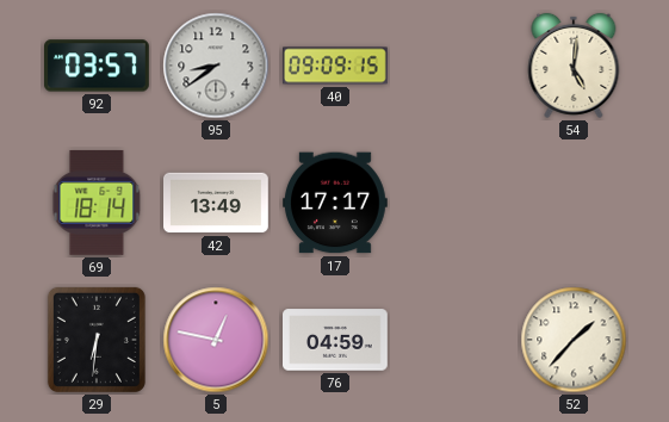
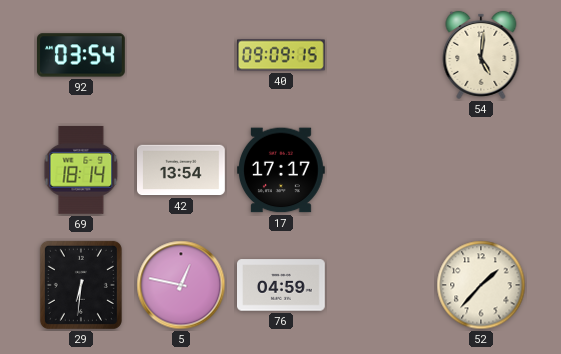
92: 03:57 -> 03:54 (82, 55)
95: 8:39 -> none (216, 66)
42: 13:49 -> 13:54 (182, 170)
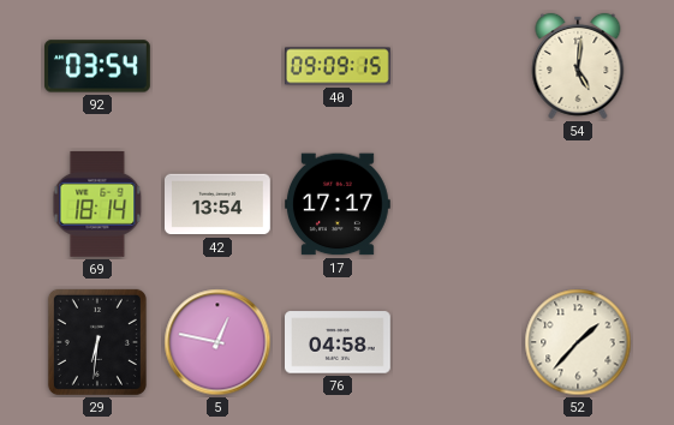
76: 04:59 -> 04:58 (339, 342)
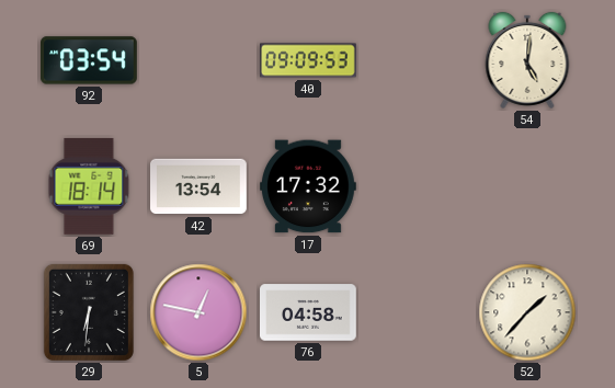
40: 09:09:15 -> 09:09:53 (309, 60)
17: 17:17 -> 17:32 (309, 186)
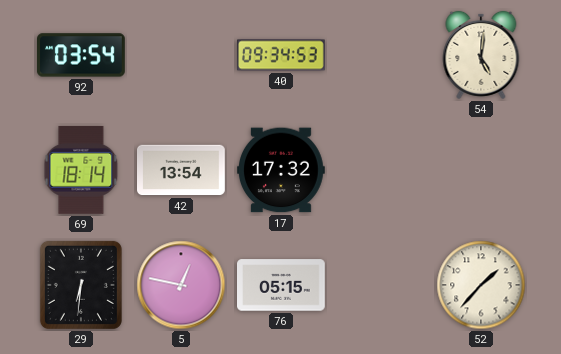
40: 09:09 -> 09:34 (282, 55)
76: 04:58 -> 05:15 (282, 285)
